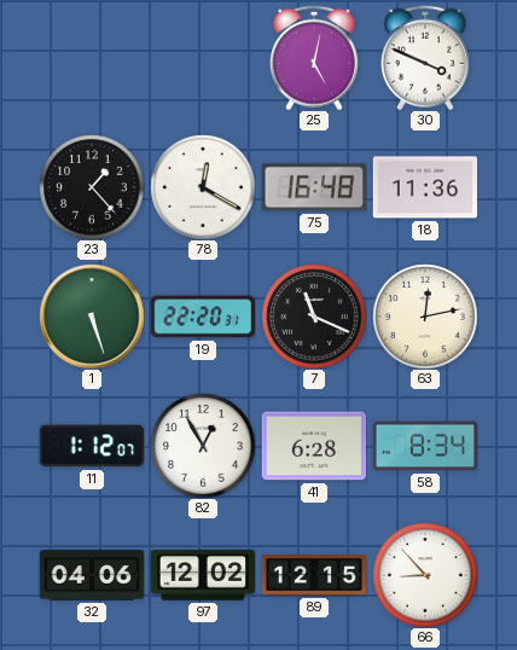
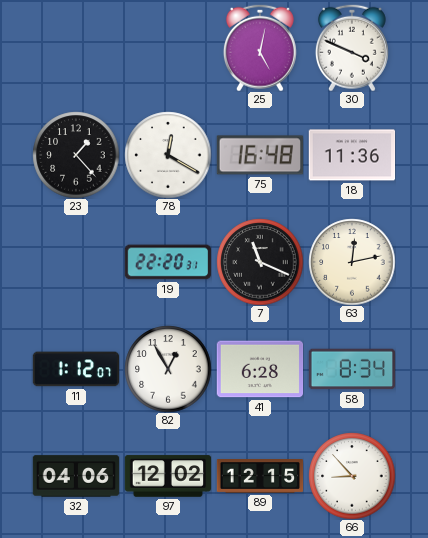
1: 5:27 -> none (92, 317)
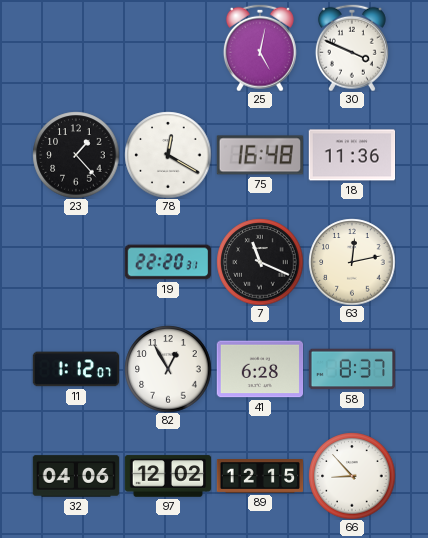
58: 8:34 -> 8:37 (352, 369)
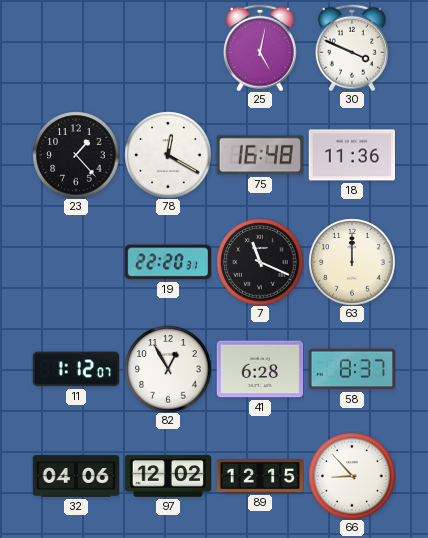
63: 12:13 -> 12:00 (352, 262)
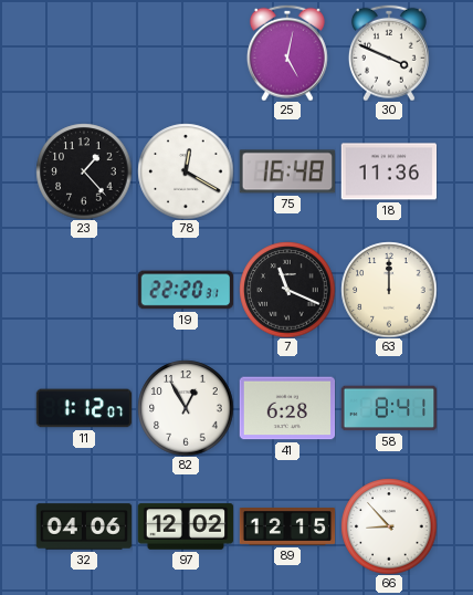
58: 8:37 -> 8:41 (389, 408)
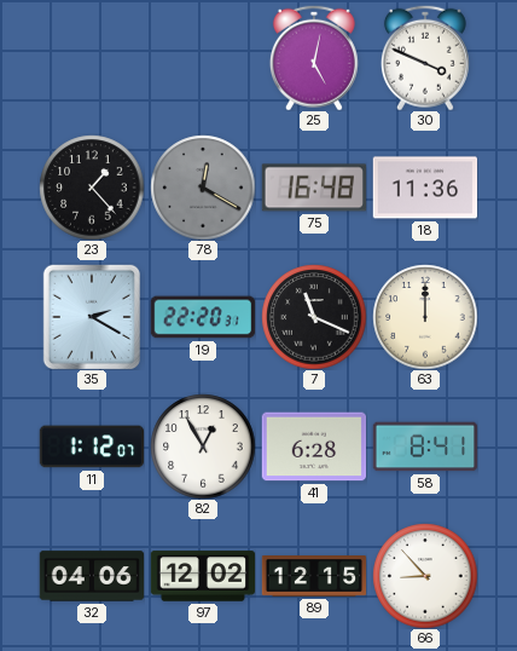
78 dial: white -> grey (203, 188)
35: none -> 2:20 (92, 317)
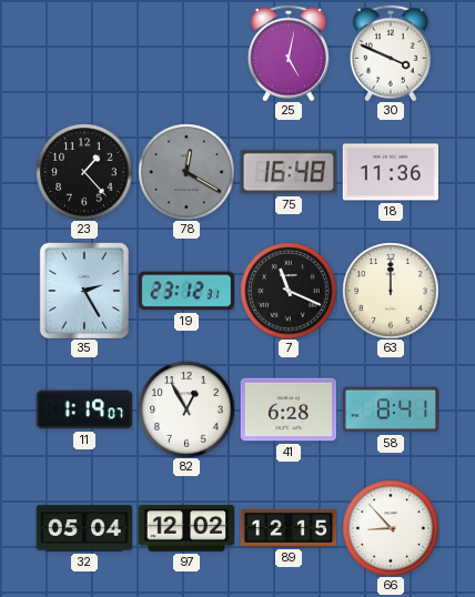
35: 2:20 -> 2:25 (84, 291)
19: 22:20 -> 23:12 (186, 291)
11: 1:12 -> 1:19 (84, 409)
32: 04:06 -> 05:04 (84, 528)
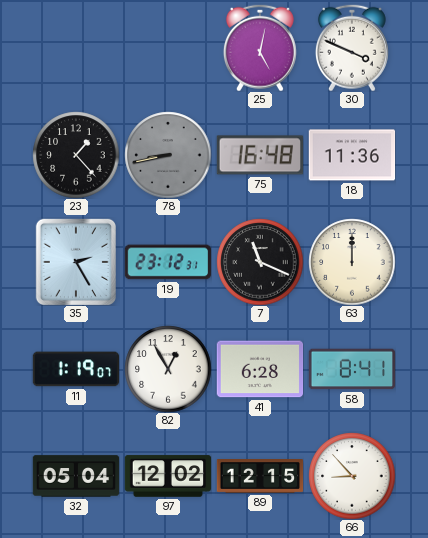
78: 12:20 -> 8:43 (168, 155)
